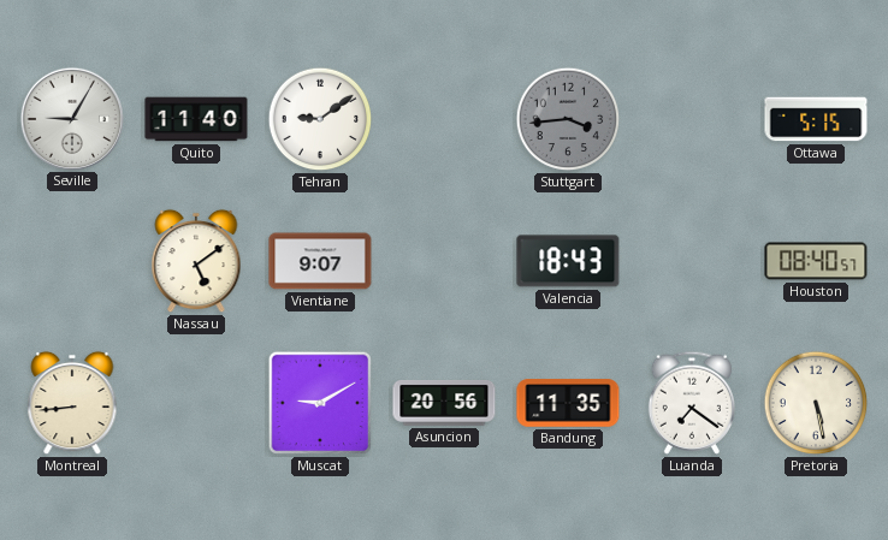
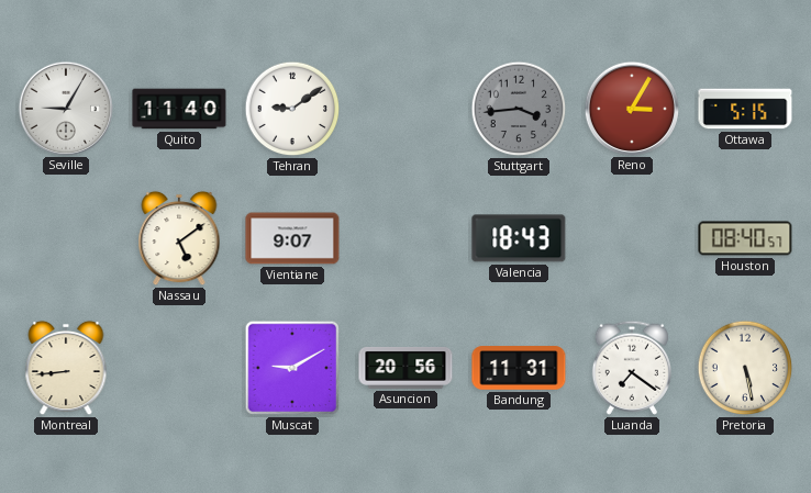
Reno: none -> 3:05 (631, 108)
Bandung: 11:35 -> 11:31 (519, 368)
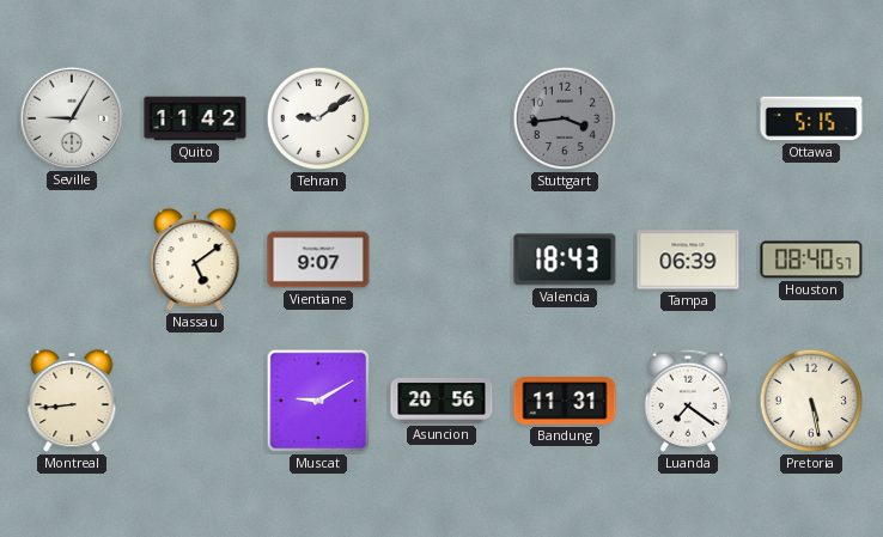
Quito: 11:40 -> 11:42 (195, 118)
Reno: 3:05 -> none (631, 108)
Tampa: none -> 06:39 (688, 260)
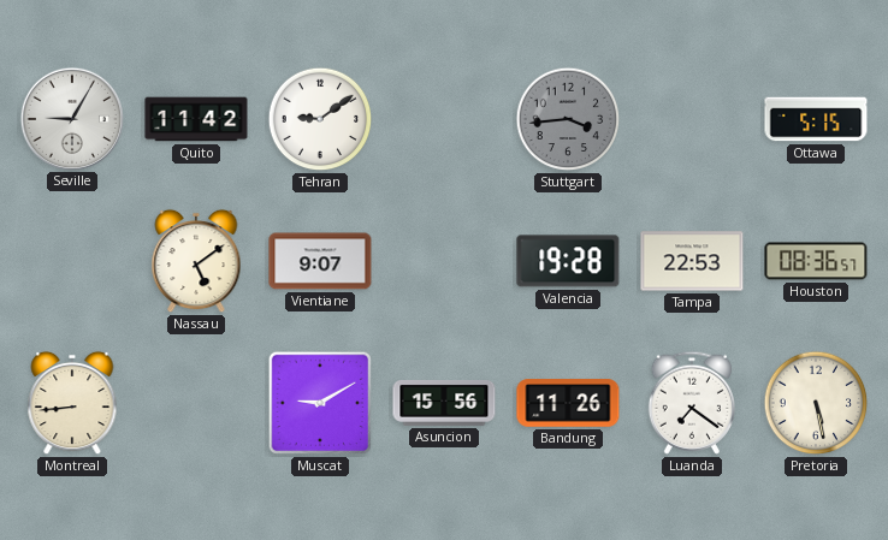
Valencia: 18:43 -> 19:28 (568, 261)
Tampa: 06:39 -> 22:53 (692, 261)
Houston: 08:40 -> 08:36 (816, 261)
Asuncion: 20:56 -> 15:56 (444, 403)
Bandung: 11:31 -> 11:26 (568, 403)
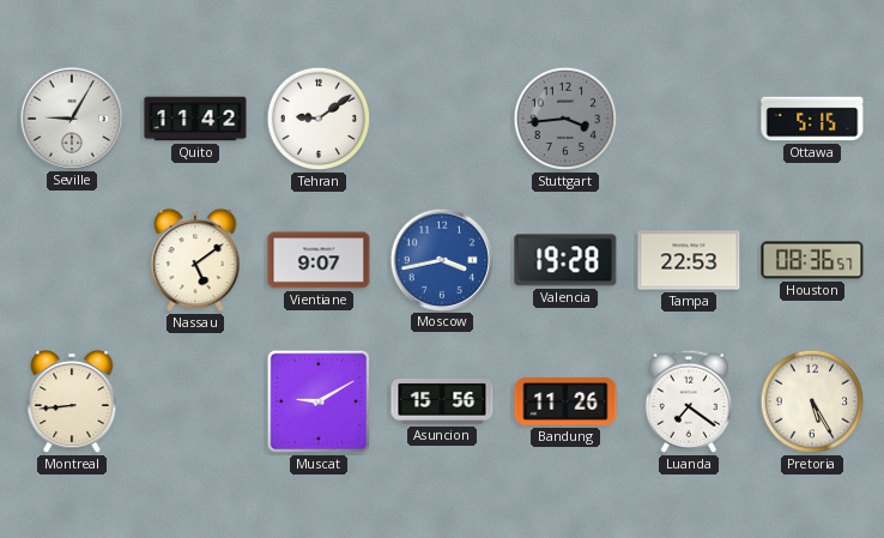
Moscow: none -> 3:43 (441, 259)
Pretoria: 5:28 -> 5:25 (812, 401)
